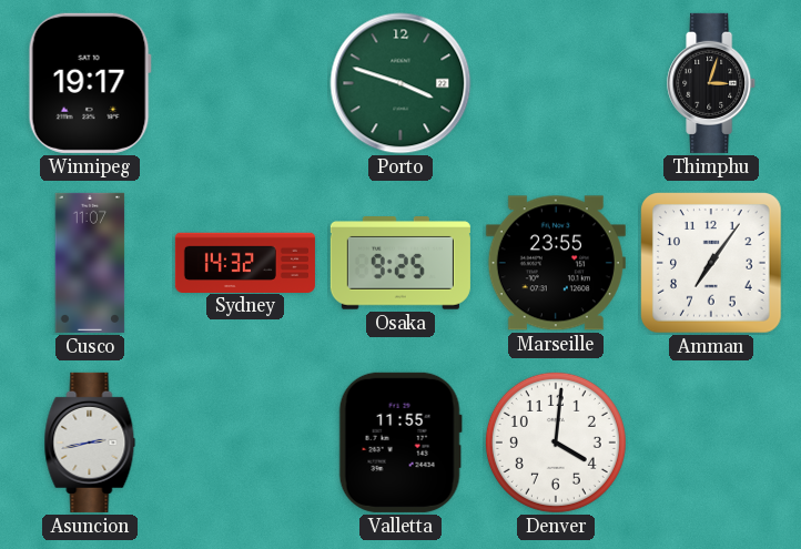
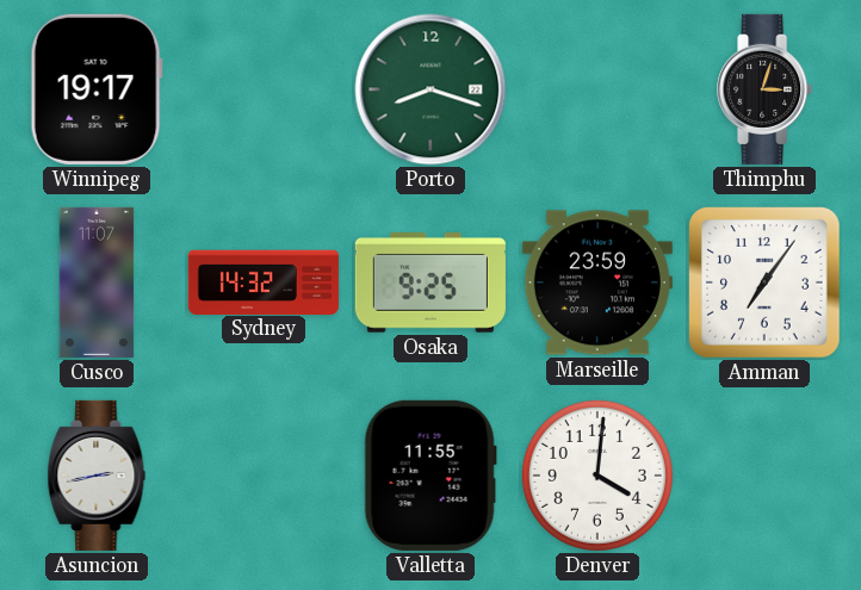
Porto: 3:48 -> 8:18 (430, 89)
Marseille: 23:55 -> 23:59 (597, 282)
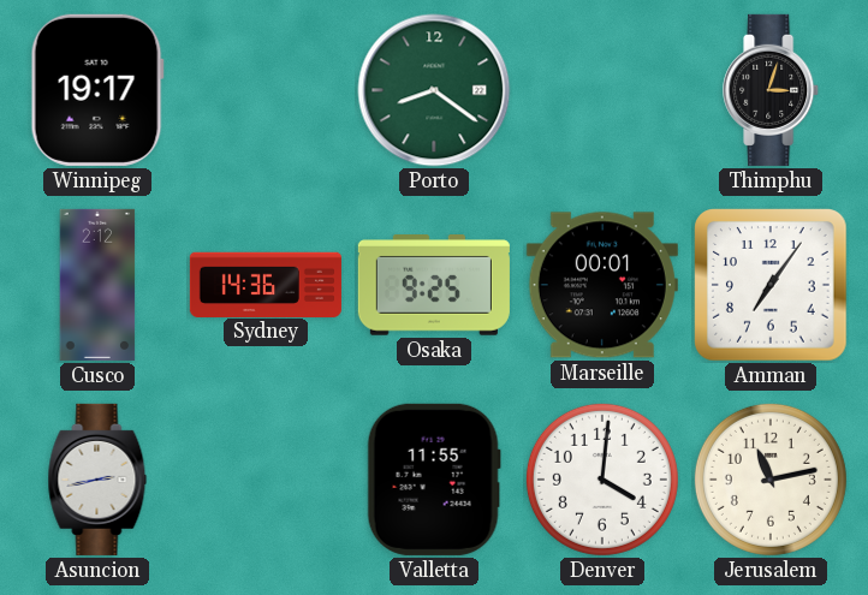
Porto: 8:18 -> 8:21 (434, 90)
Cusco: 11:07 -> 2:12 (97, 285)
Sydney: 14:32 -> 14:36 (266, 284)
Marseille: 23:59 -> 00:01 (602, 285)
Jerusalem: none -> 11:13 (771, 480)
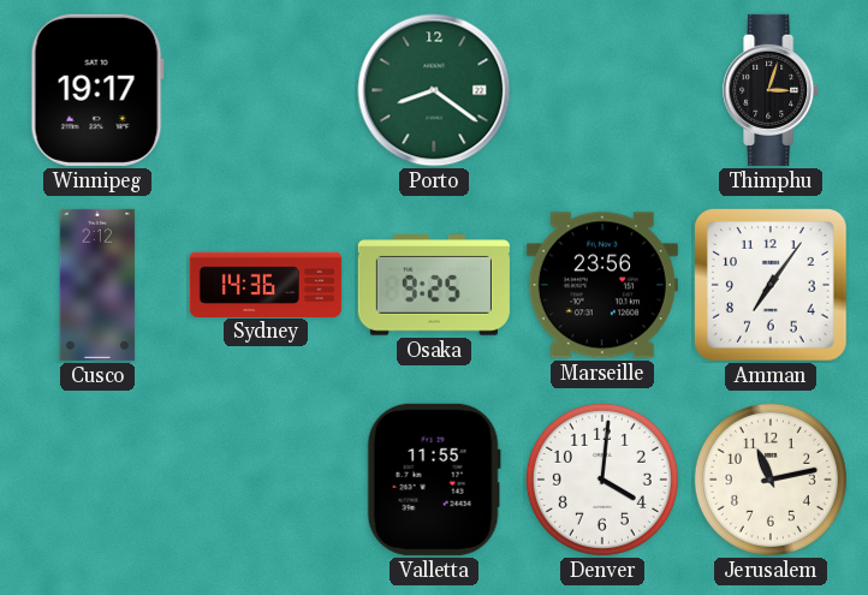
Marseille: 00:01 -> 23:56 (602, 285)
Asuncion: 2:43 -> none (97, 480)
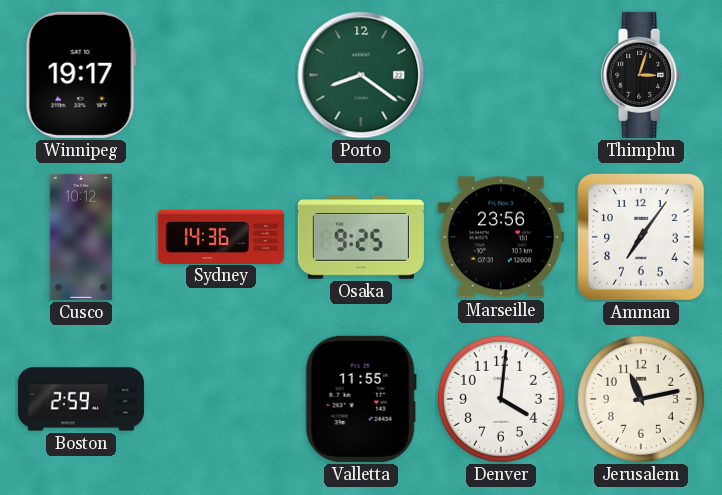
Cusco: 2:12 -> 10:12 (81, 237)
Boston: none -> 2:59 (81, 399)
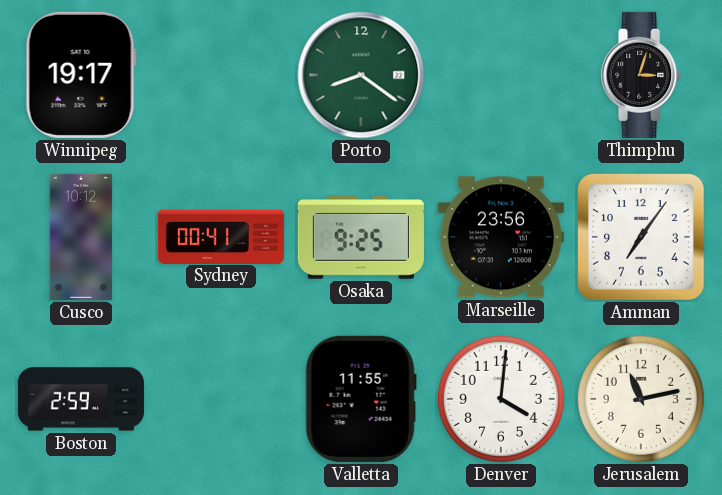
Sydney: 14:36 -> 00:41 (221, 236)
